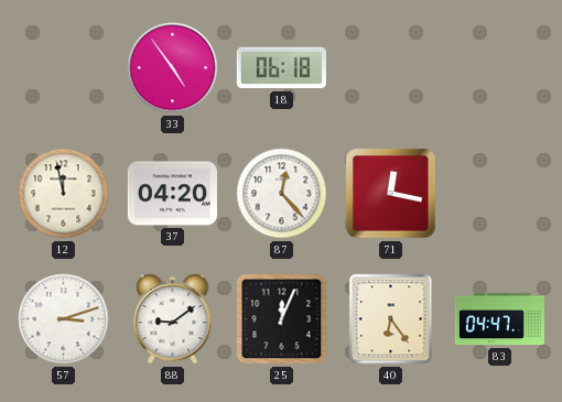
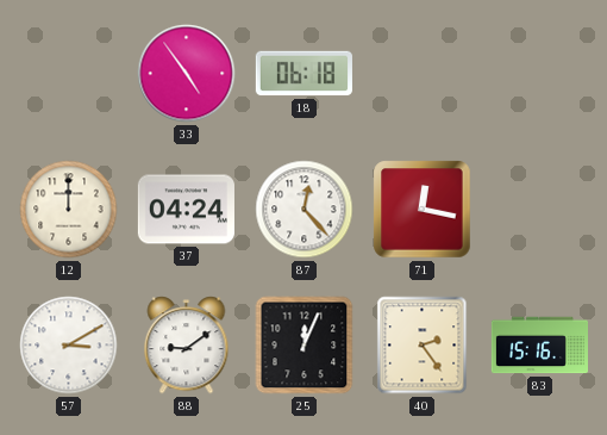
12: 11:58 -> 12:00 (69, 210)
37: 04:20 -> 04:24 (186, 210)
57: 3:12 -> 3:10 (69, 346)
40: 6:24 -> 2:24 (423, 346)
83: 04:47 -> 15:16 (539, 346)
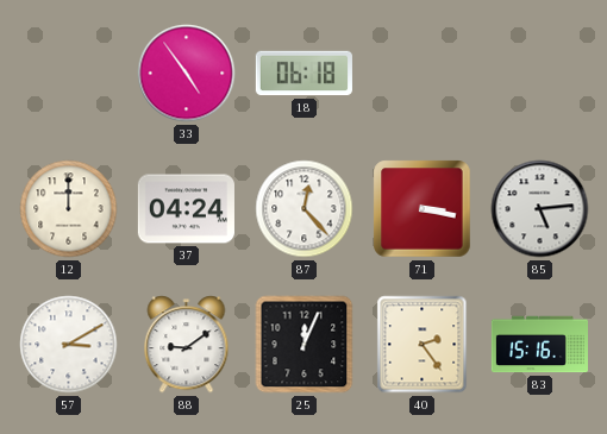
71: 12:17 -> 3:17 (423, 209)
85: none -> 5:14 (540, 209)
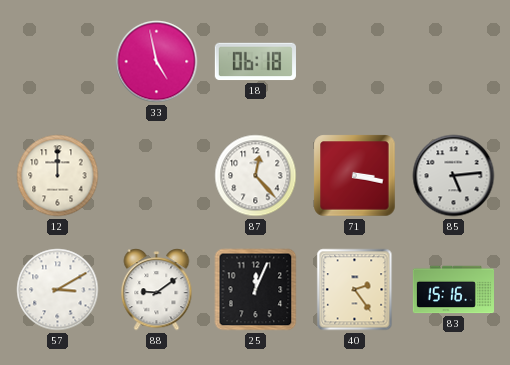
33: 4:54 -> 4:58 (157, 62)
37: 04:24 -> none (186, 209)
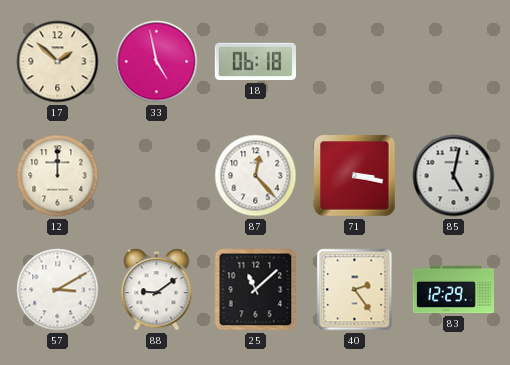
17: none -> 1:52 (58, 62)
85: 5:14 -> 5:02 (454, 176)
25: 12:04 -> 11:08 (256, 290)
83: 15:16 -> 12:29 (453, 290)
